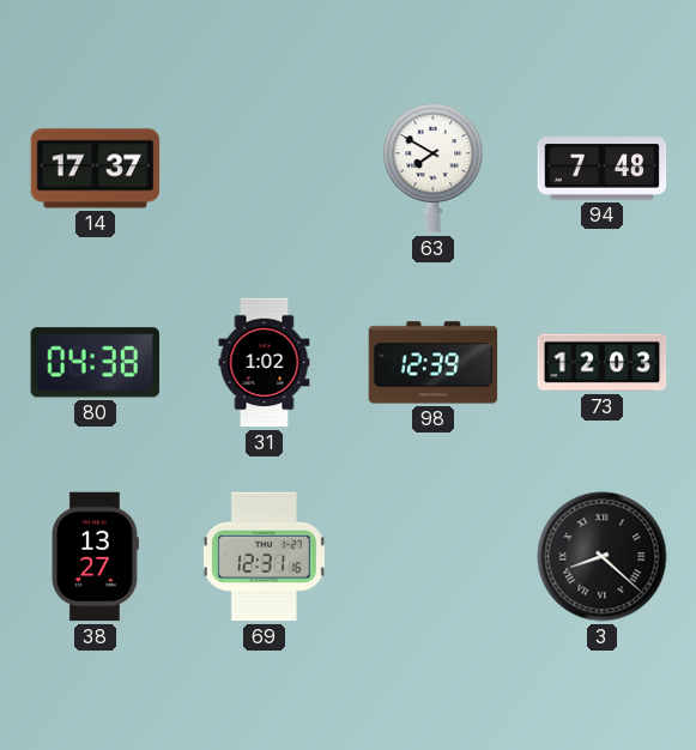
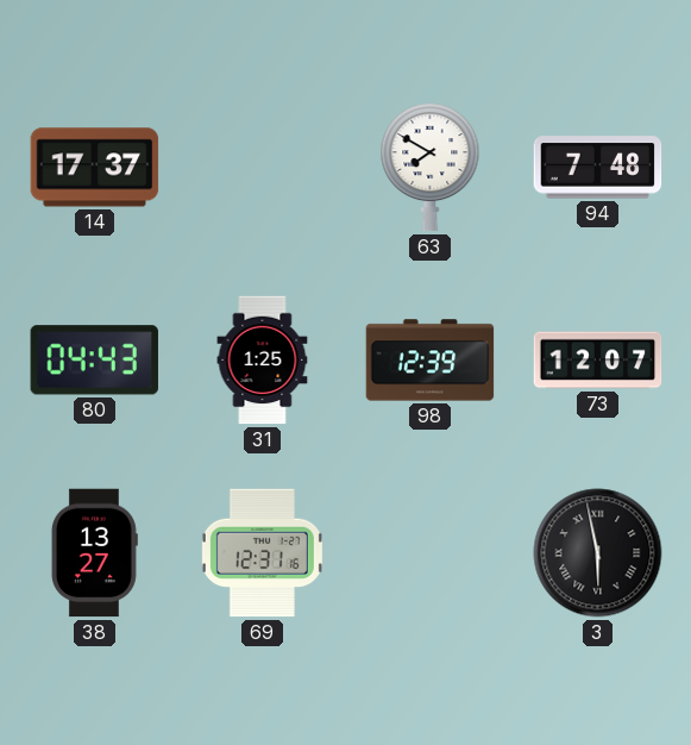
80: 04:38 -> 04:43 (94, 361)
31: 1:02 -> 1:25 (263, 361)
73: 12:03 -> 12:07 (598, 361)
3: 8:22 -> 5:58 (598, 553)
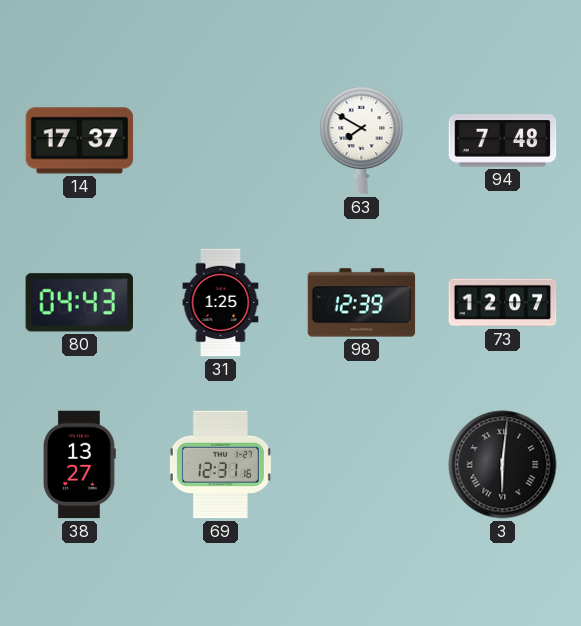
3: 5:58 -> 6:01 (503, 465)
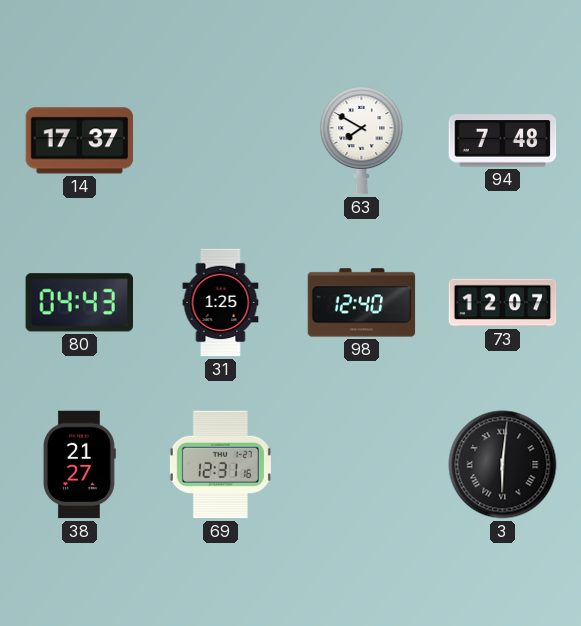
98: 12:39 -> 12:40 (362, 303)
38: 13:27 -> 21:27 (79, 465)
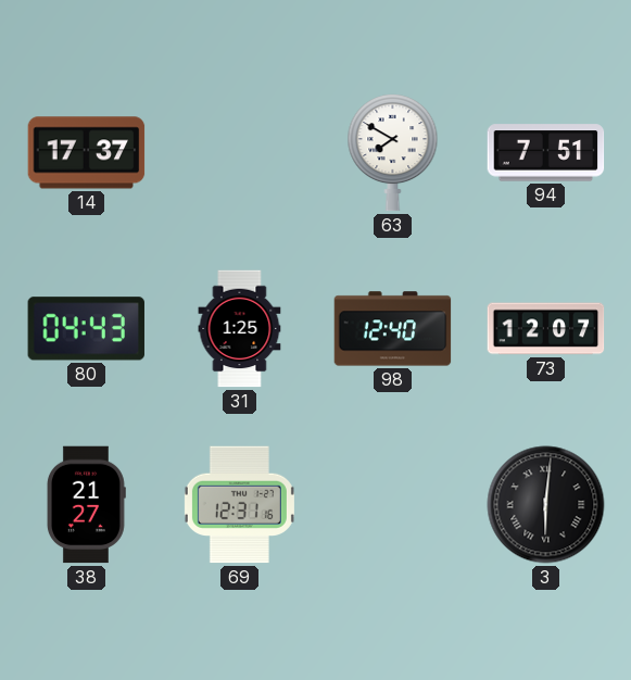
94: 7:48 -> 7:51 (546, 153)
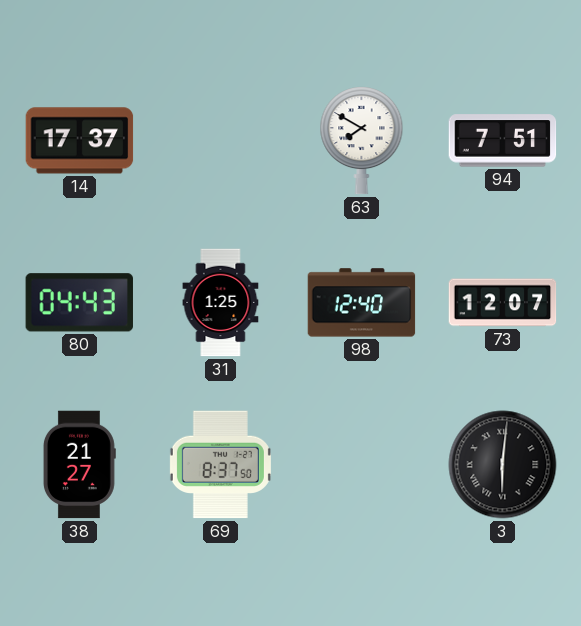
69: 12:31 -> 8:37 (220, 465)
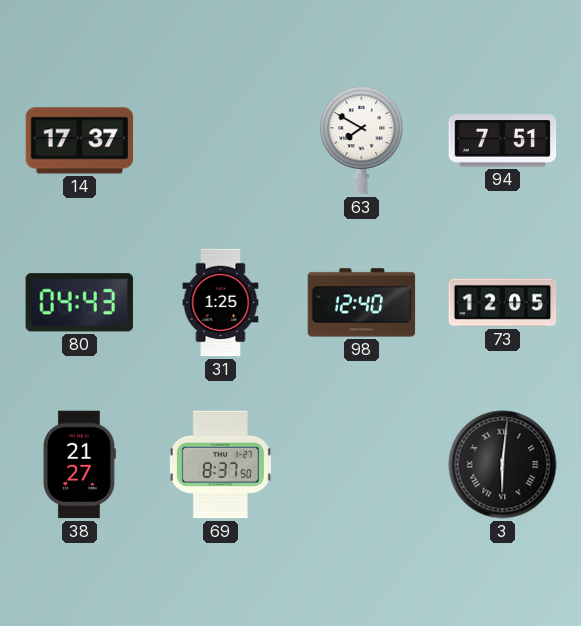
73: 12:07 -> 12:05 (503, 303)
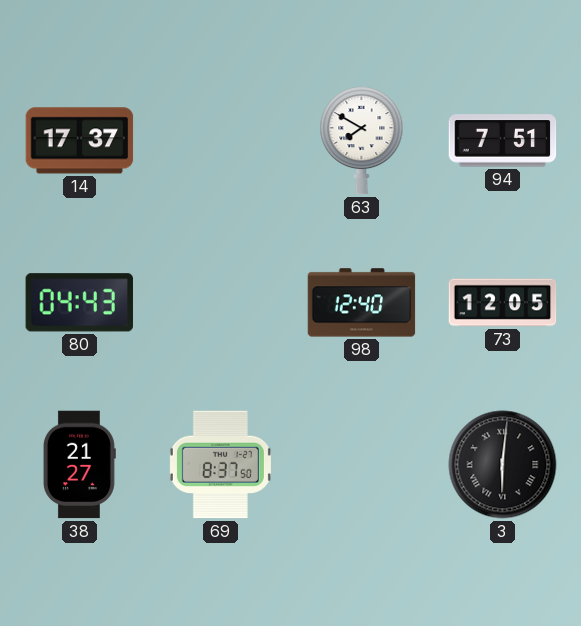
31: 1:25 -> none (221, 303)
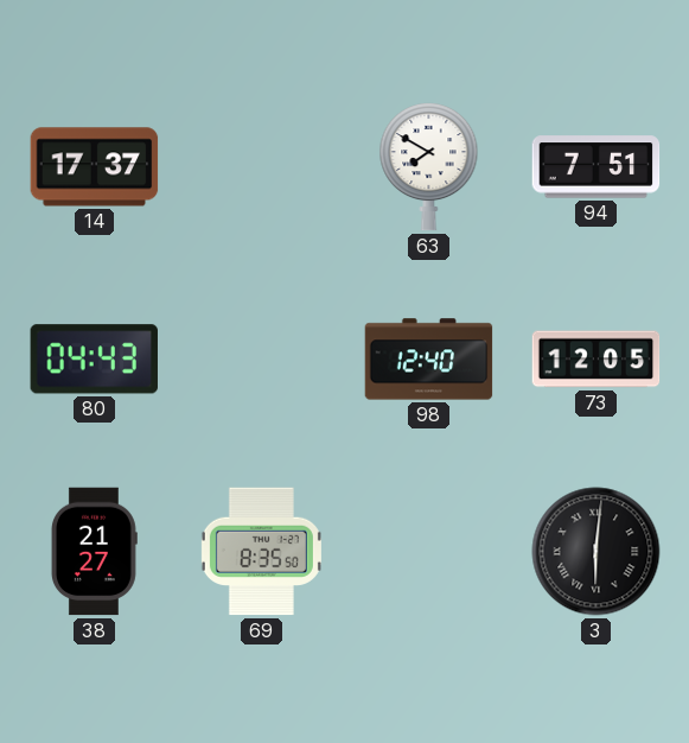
69: 8:37 -> 8:35 (261, 552)
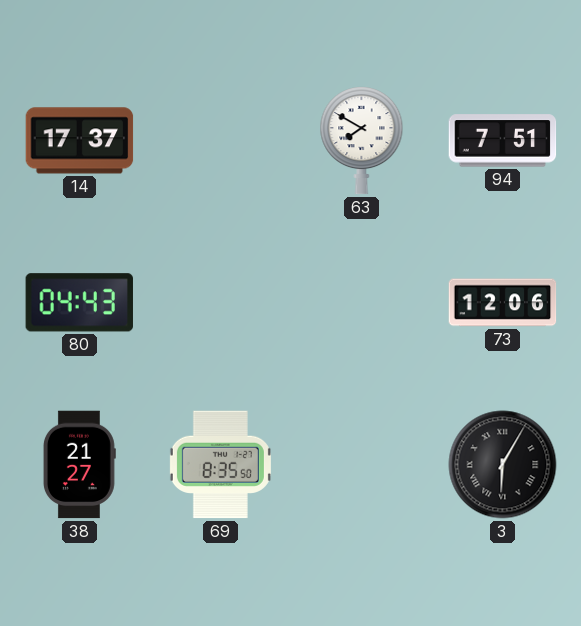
98: 12:40 -> none (429, 360)
73: 12:05 -> 12:06 (503, 303)
3: 6:01 -> 6:05 (503, 465)
